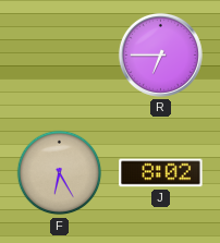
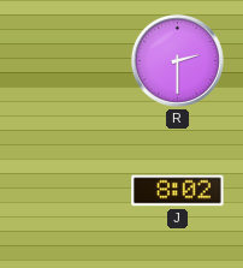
R: 6:45 -> 2:30 (177, 60)
F: 6:25 -> none (60, 173)
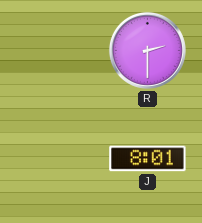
J: 8:02 -> 8:01 (148, 159)
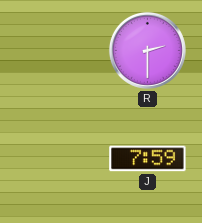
J: 8:01 -> 7:59 (148, 159)
